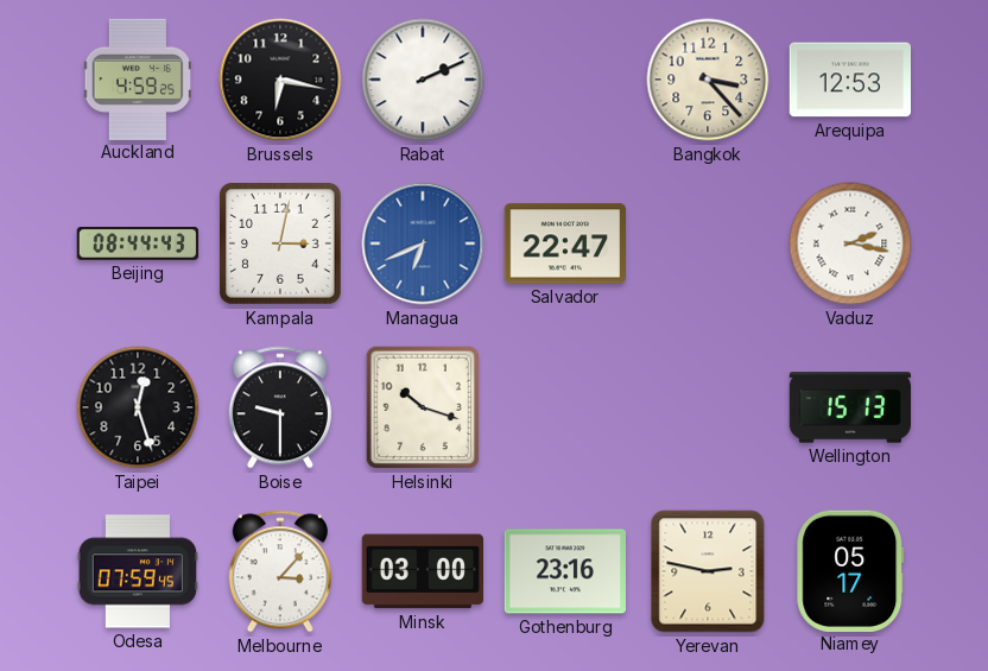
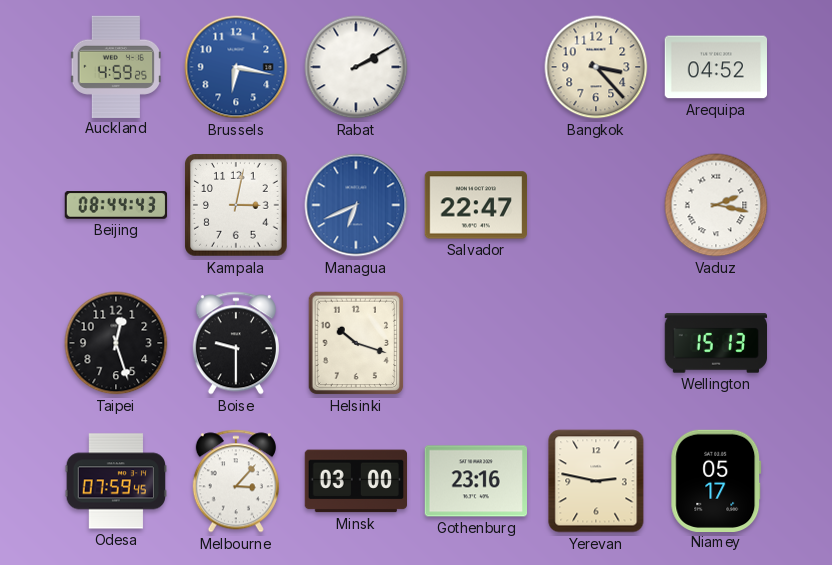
Brussels dial: black -> blue (236, 67)
Rabat: 2:11 -> 2:10 (356, 67)
Arequipa: 12:53 -> 04:52 (715, 67)
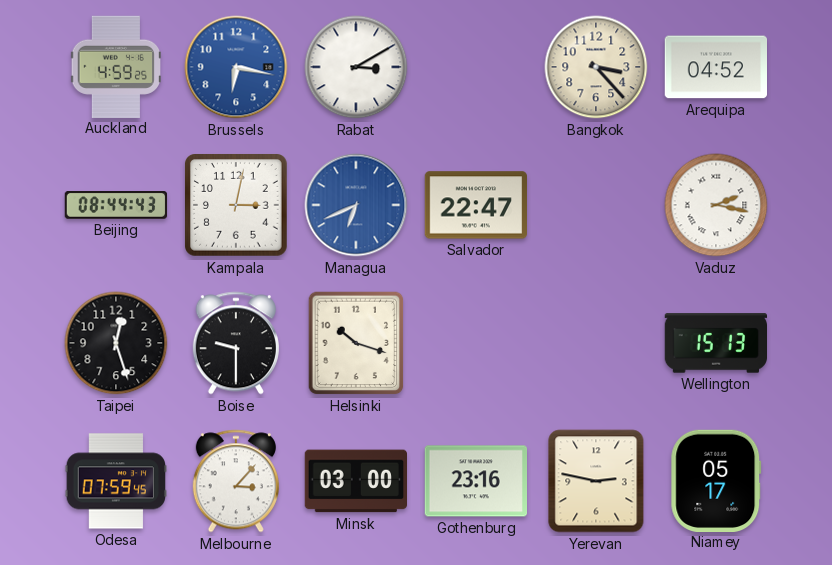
Rabat: 2:10 -> 3:10 (356, 67)
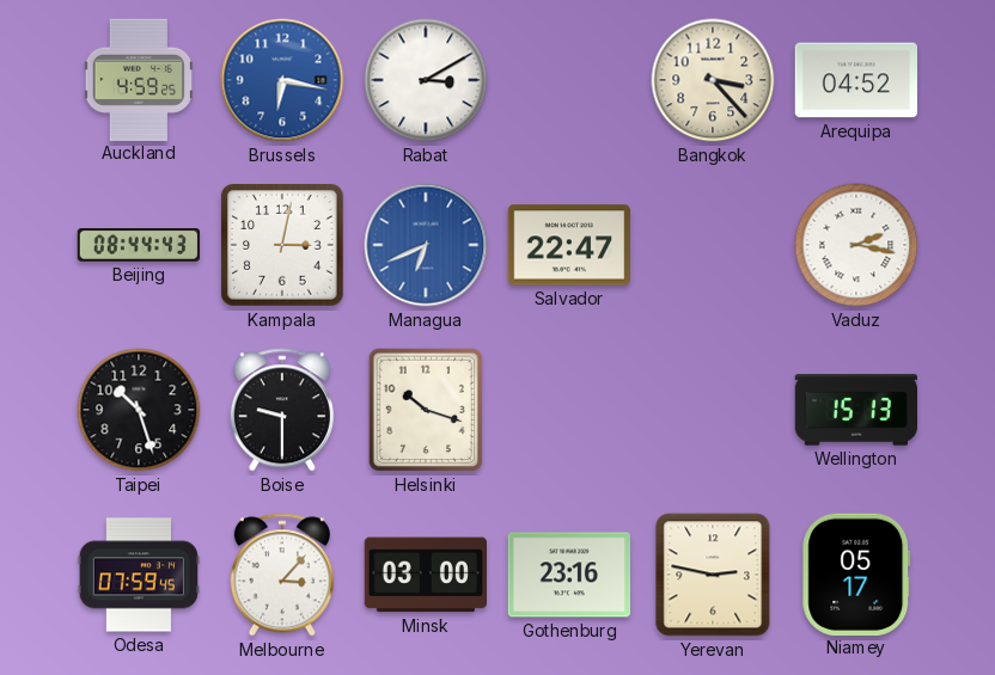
Taipei: 12:27 -> 10:27 (139, 410)
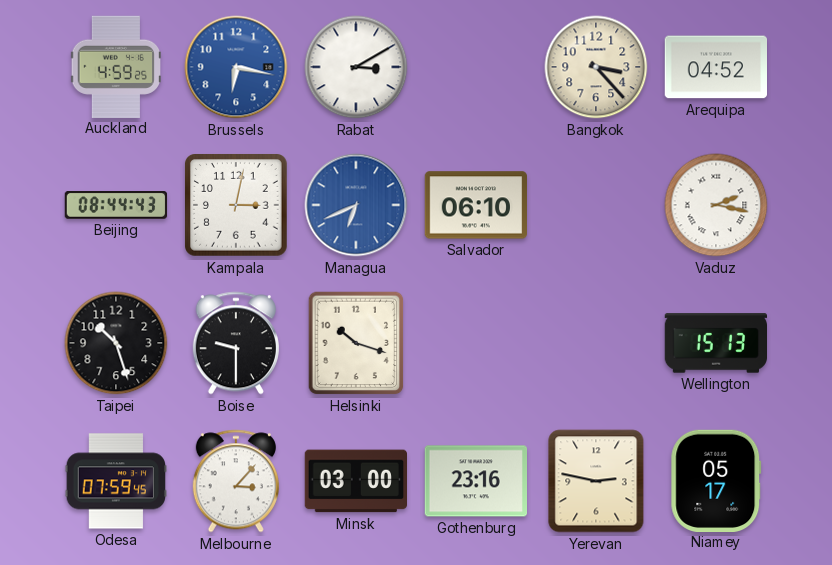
Salvador: 22:47 -> 06:10 (475, 205)
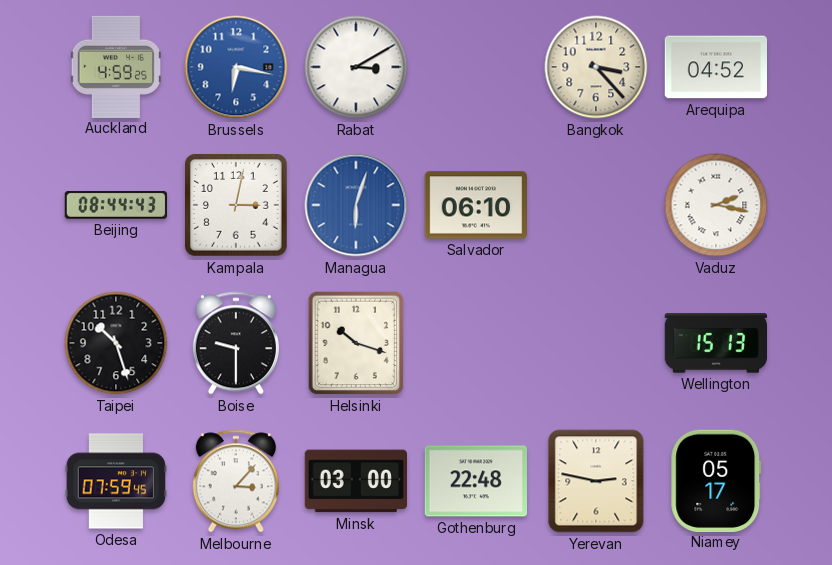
Managua: 6:41 -> 6:03 (356, 205)
Gothenburg: 23:16 -> 22:48 (475, 481)
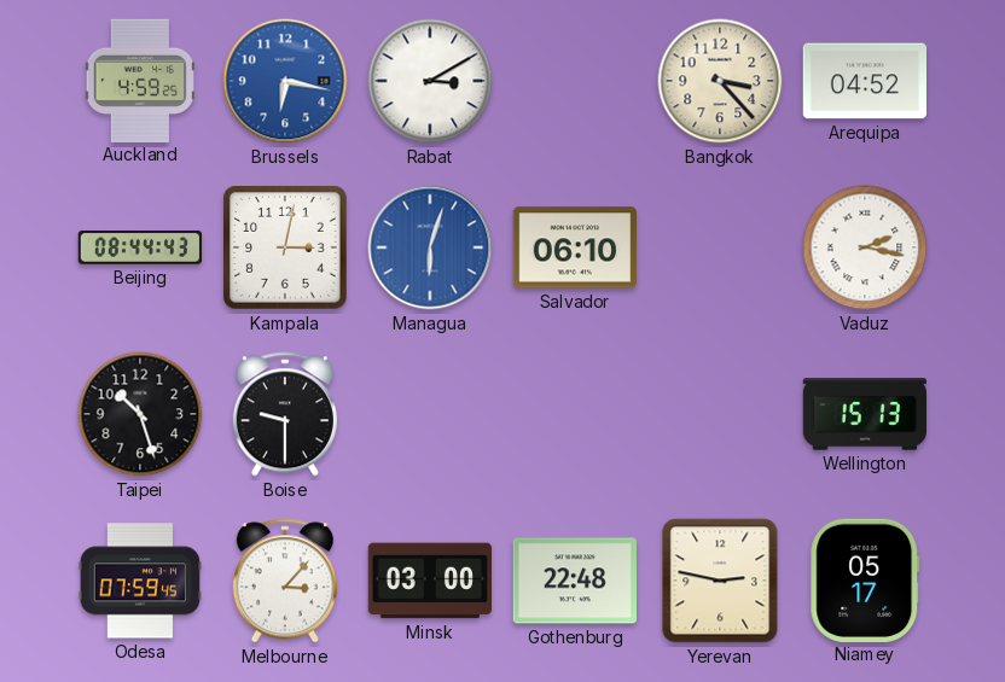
Helsinki: 10:18 -> none (356, 343)
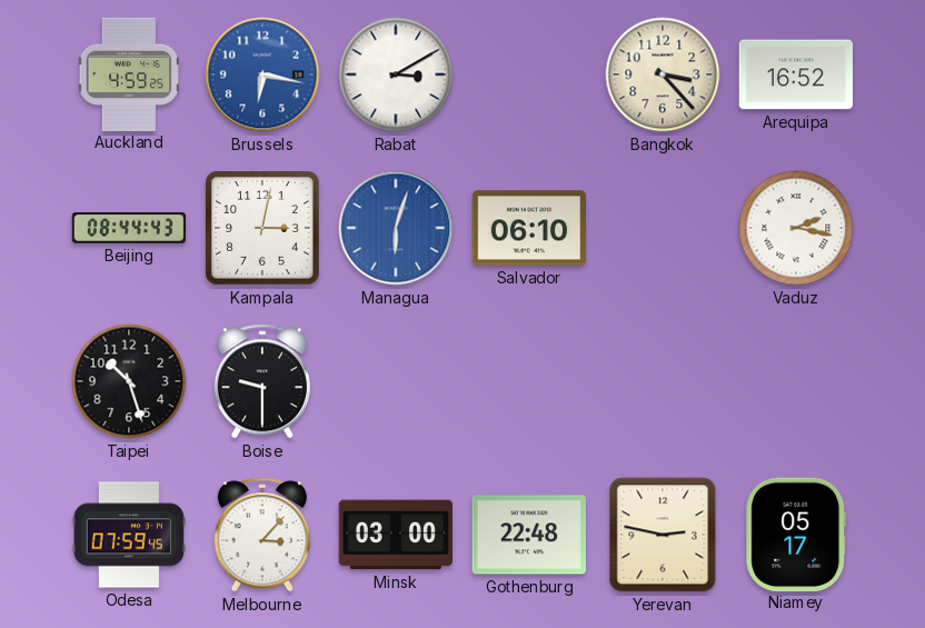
Arequipa: 04:52 -> 16:52 (795, 74)
Wellington: 15:13 -> none (865, 414)
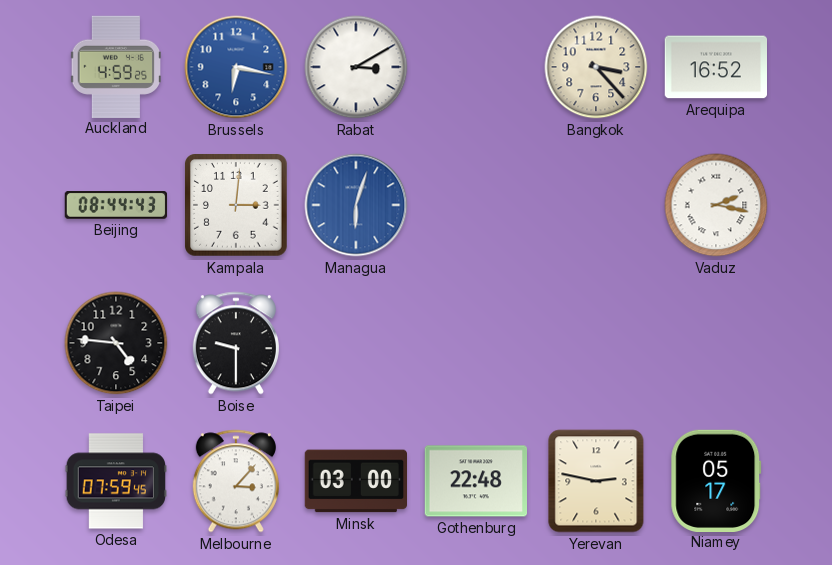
Kampala: 3:02 -> 3:01 (237, 206)
Salvador: 06:10 -> none (528, 228)
Taipei: 10:27 -> 4:46 (116, 343)
